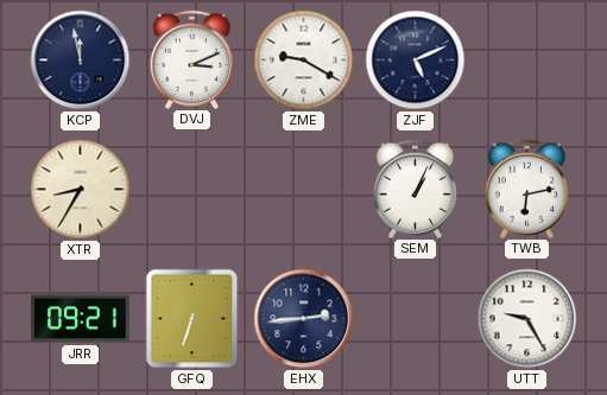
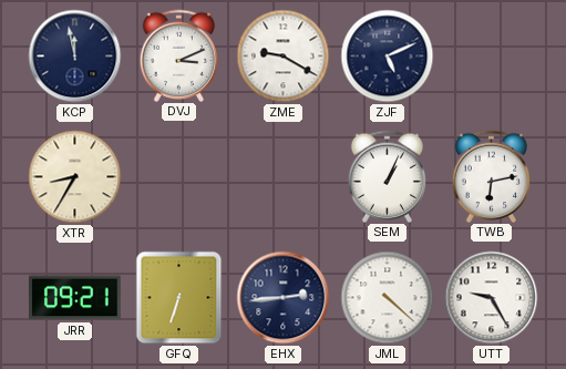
JML: none -> 4:22 (388, 298)
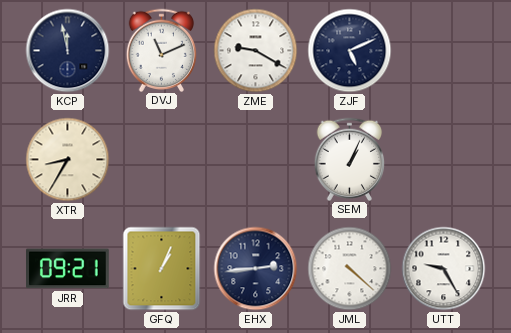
DVJ: 3:11 -> 11:11 (162, 50)
TWB: 6:13 -> none (492, 176)
GFQ: 6:33 -> 1:04 (162, 269)
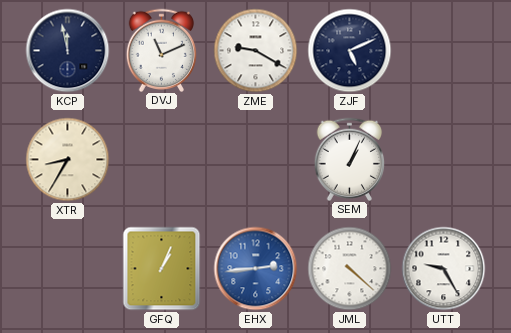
JRR: 09:21 -> none (68, 269)
EHX dial: navy -> blue (256, 269)
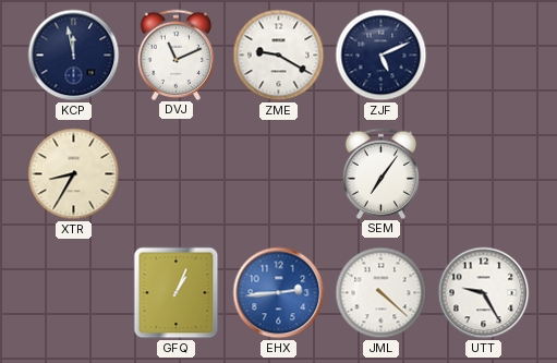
SEM: 1:04 -> 7:06 (382, 173)
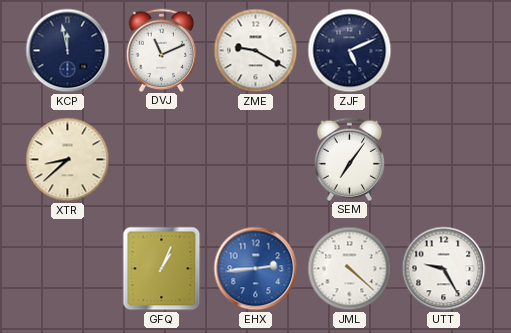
XTR: 8:35 -> 8:38 (68, 160)
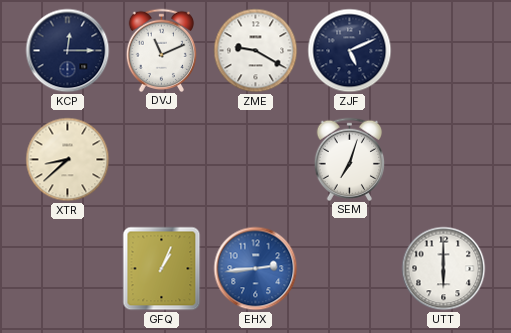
KCP: 11:58 -> 12:15 (68, 51)
SEM: 7:06 -> 7:03 (350, 159)
JML: 4:22 -> none (350, 269)
UTT: 9:25 -> 6:00 (444, 269)
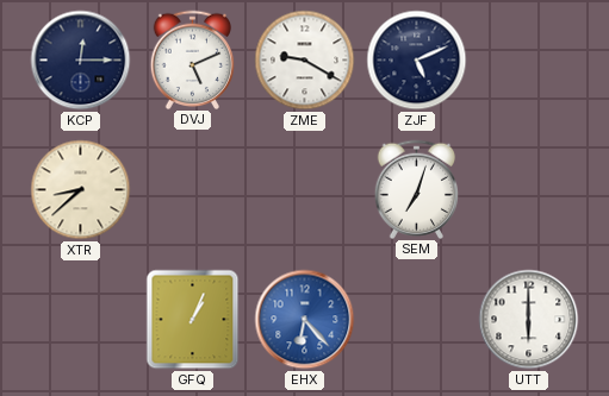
DVJ: 11:11 -> 5:11 (193, 59)
EHX: 2:44 -> 6:23 (305, 320)
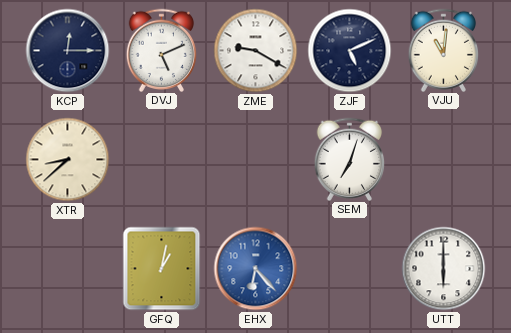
VJU: none -> 11:01 (444, 50)
GFQ: 1:04 -> 1:02 (162, 269)
